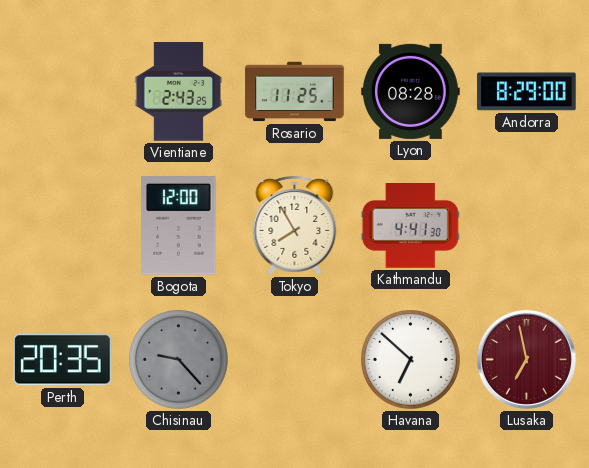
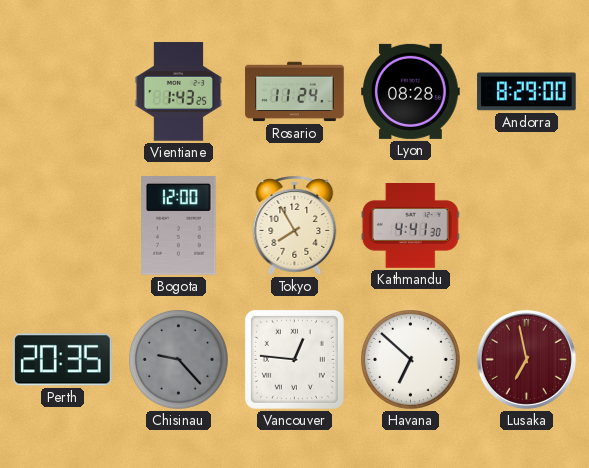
Vientiane: 2:43 -> 1:43 (179, 92)
Rosario: 11:25 -> 11:24 (295, 92)
Vancouver: none -> 12:46 (294, 359)
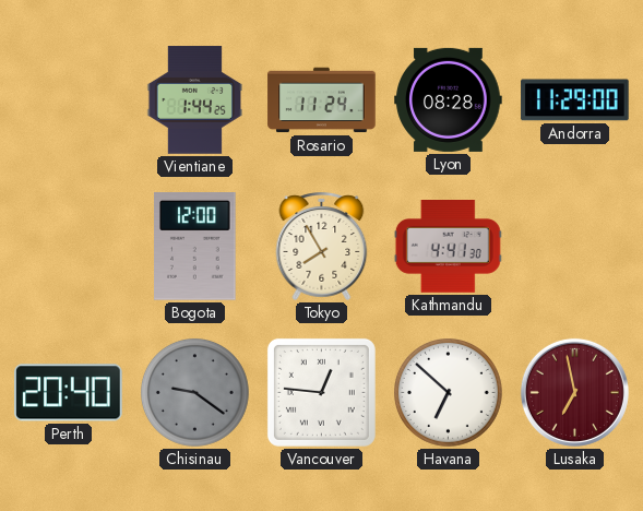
Vientiane: 1:43 -> 1:44 (195, 100)
Andorra: 8:29 -> 11:29 (575, 100)
Perth: 20:35 -> 20:40 (69, 393)
Chisinau: 9:23 -> 9:21 (194, 392)
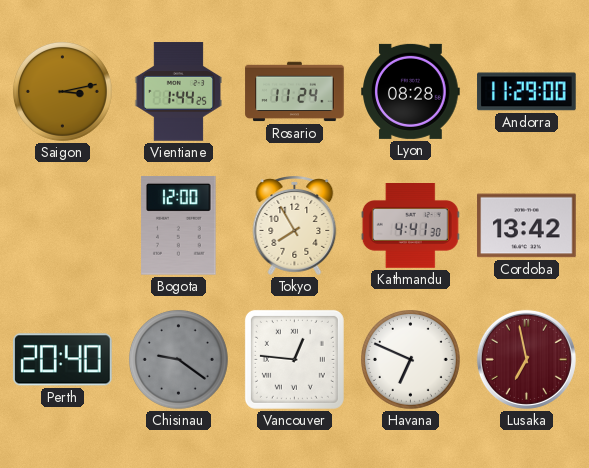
Saigon: none -> 3:13 (62, 91)
Cordoba: none -> 13:42 (527, 226)
Havana: 6:52 -> 6:49 (410, 359)
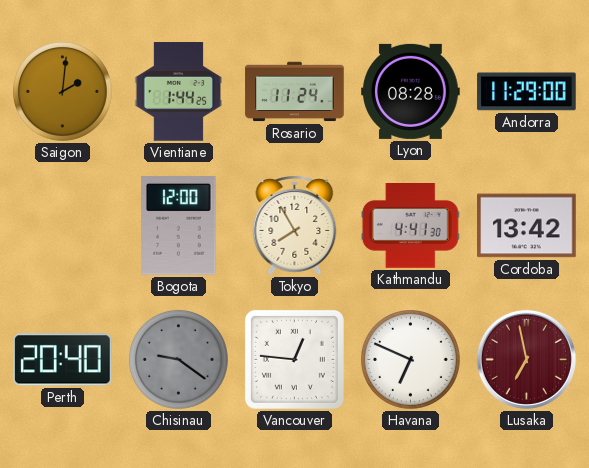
Saigon: 3:13 -> 2:01 (62, 91)
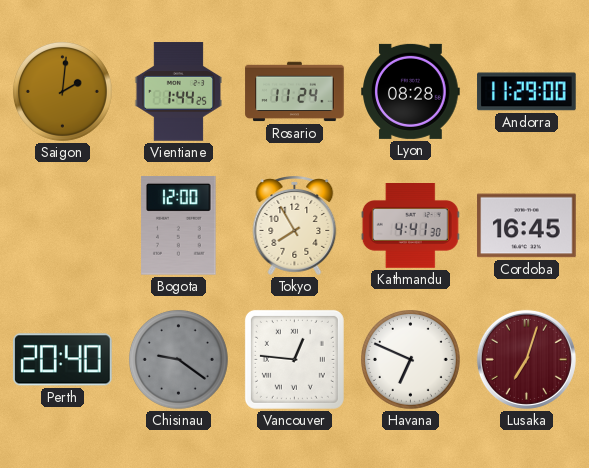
Cordoba: 13:42 -> 16:45 (527, 226)
Lusaka: 6:58 -> 7:03 (526, 359)
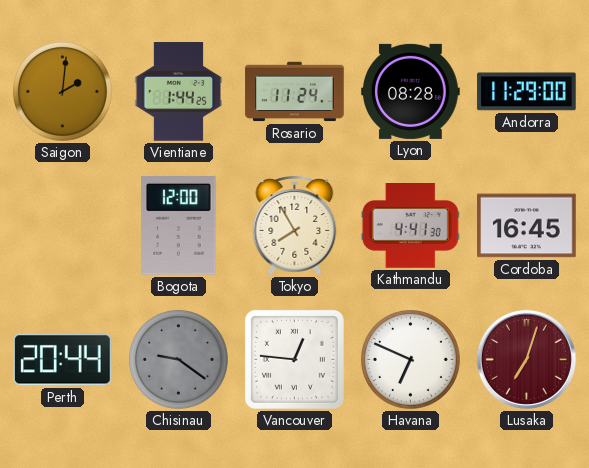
Perth: 20:40 -> 20:44 (63, 360)
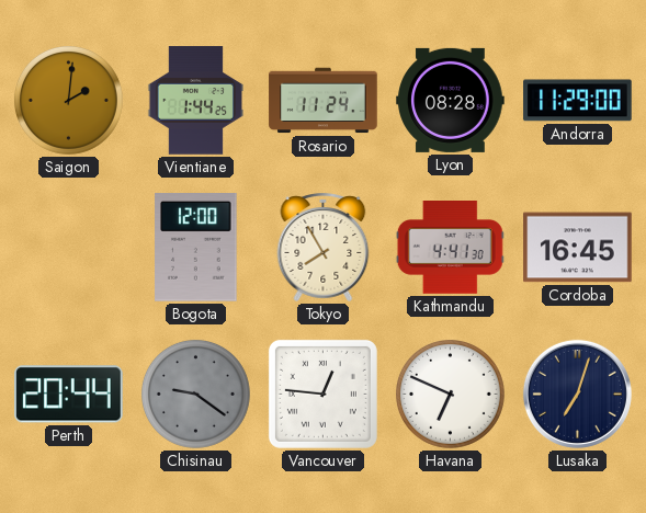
Lusaka dial: burgundy -> navy (577, 394)
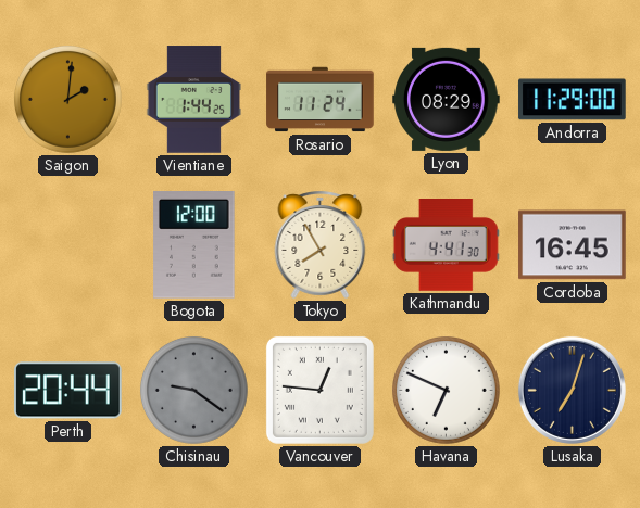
Lyon: 08:28 -> 08:29 (447, 99)
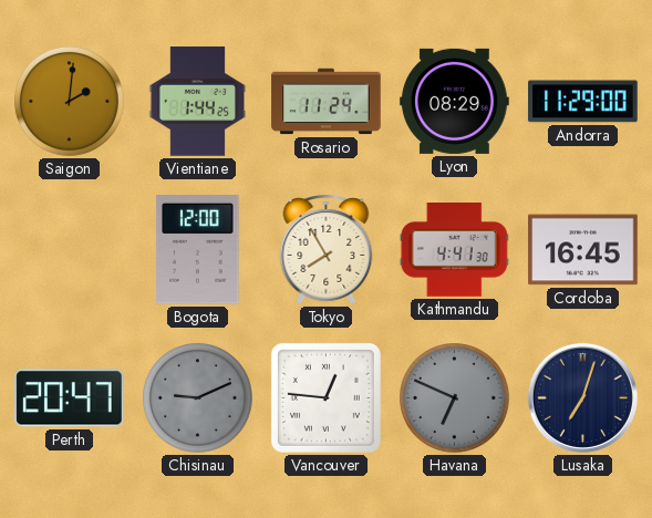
Perth: 20:44 -> 20:47 (70, 398)
Chisinau: 9:21 -> 9:11 (197, 397)
Havana dial: white -> grey (454, 397)
